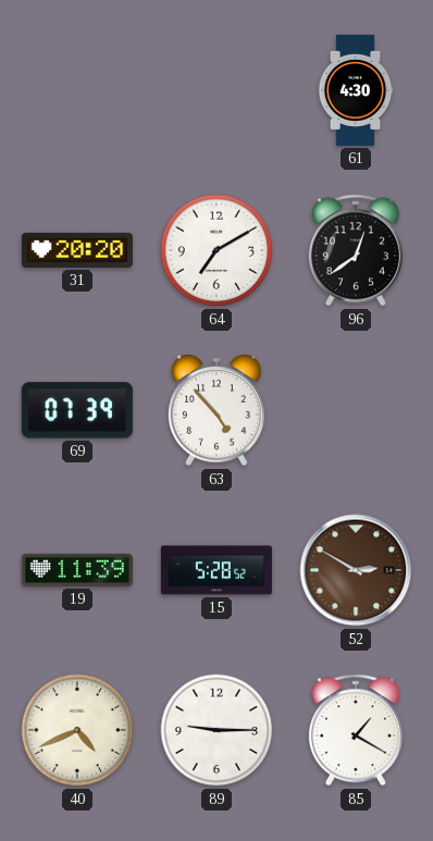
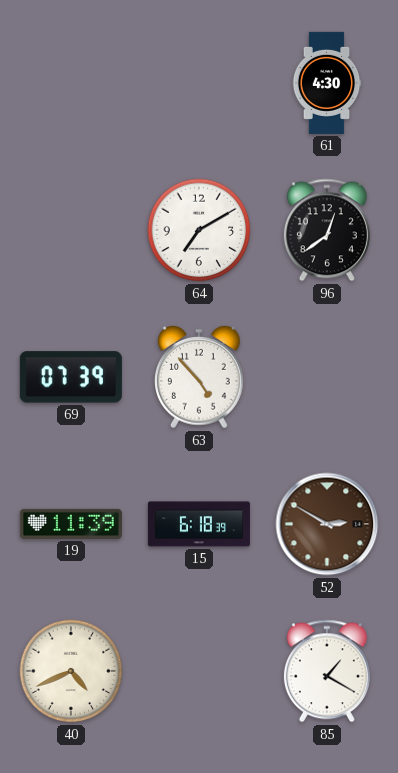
31: 20:20 -> none (77, 250)
15: 5:28 -> 6:18 (199, 524)
89: 9:15 -> none (216, 730)
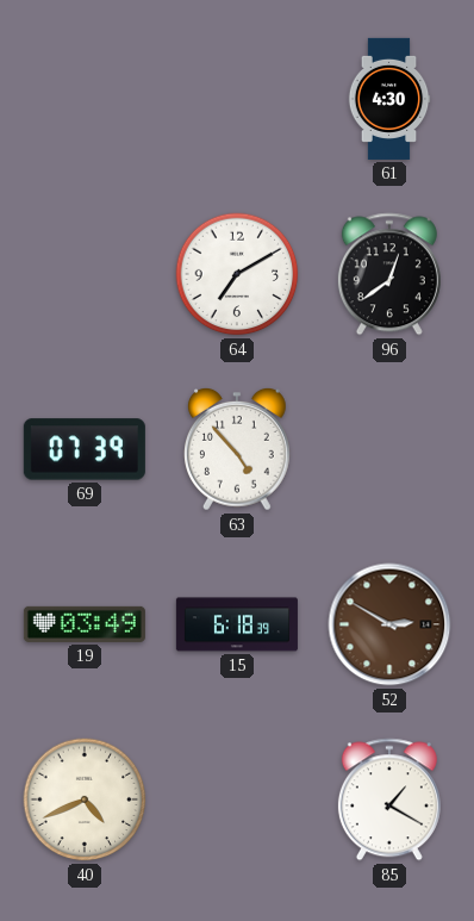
19: 11:39 -> 03:49 (85, 624)
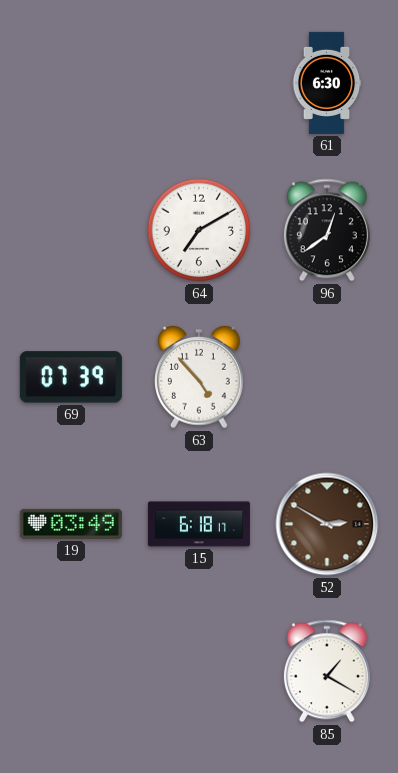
61: 4:30 -> 6:30 (327, 83)
15: 6:18:39 -> 6:18:17 (199, 524)
40: 4:41 -> none (85, 799)
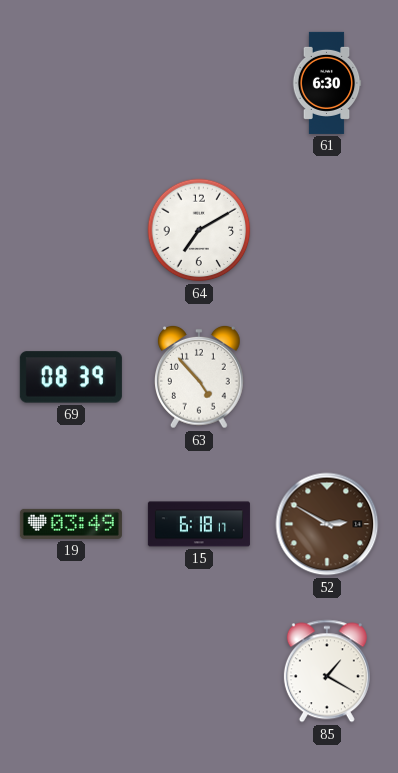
96: 12:39 -> none (327, 230)
69: 07:39 -> 08:39 (71, 377)
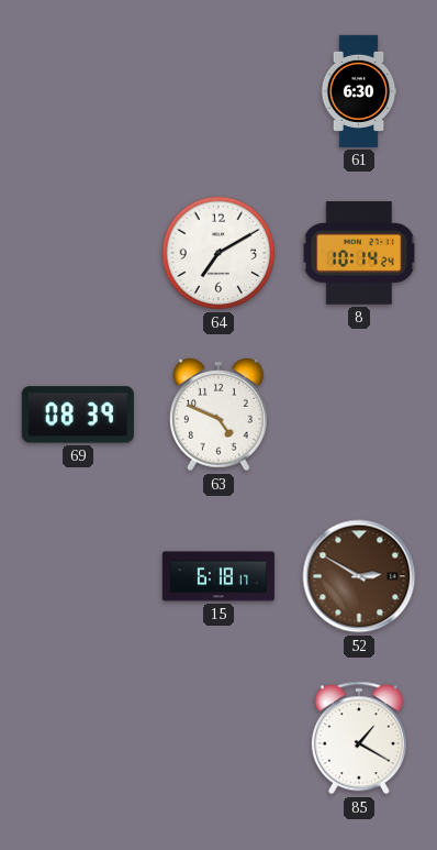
8: none -> 10:14 (359, 253)
63: 4:53 -> 4:49 (220, 415)
19: 03:49 -> none (71, 524)
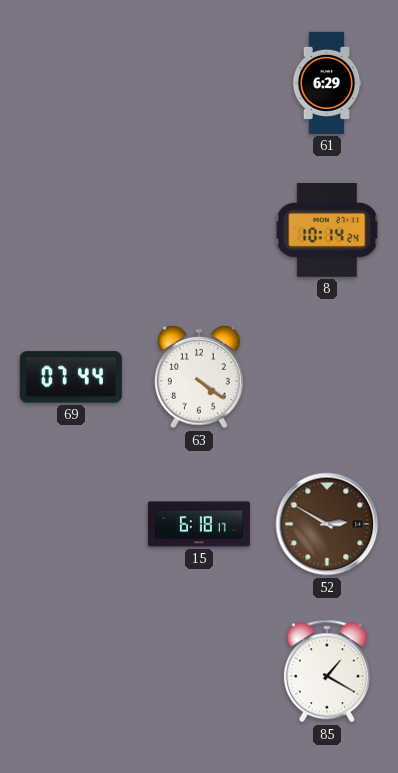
61: 6:30 -> 6:29 (327, 83)
64: 7:10 -> none (218, 253)
69: 08:39 -> 07:44 (71, 377)
63: 4:49 -> 4:21 (200, 377)
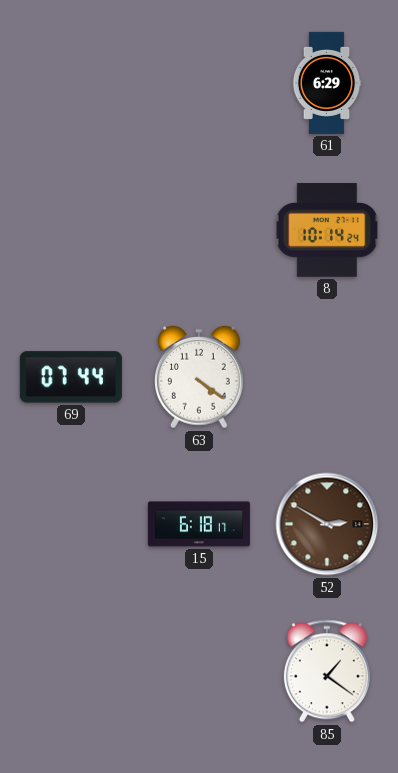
85: 1:20 -> 1:21 (327, 671)
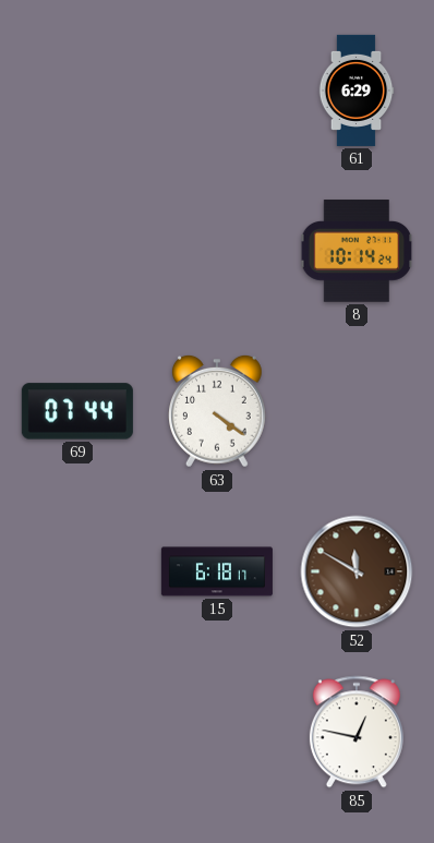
52: 2:50 -> 11:50 (357, 571)
85: 1:21 -> 12:47 (357, 732)
